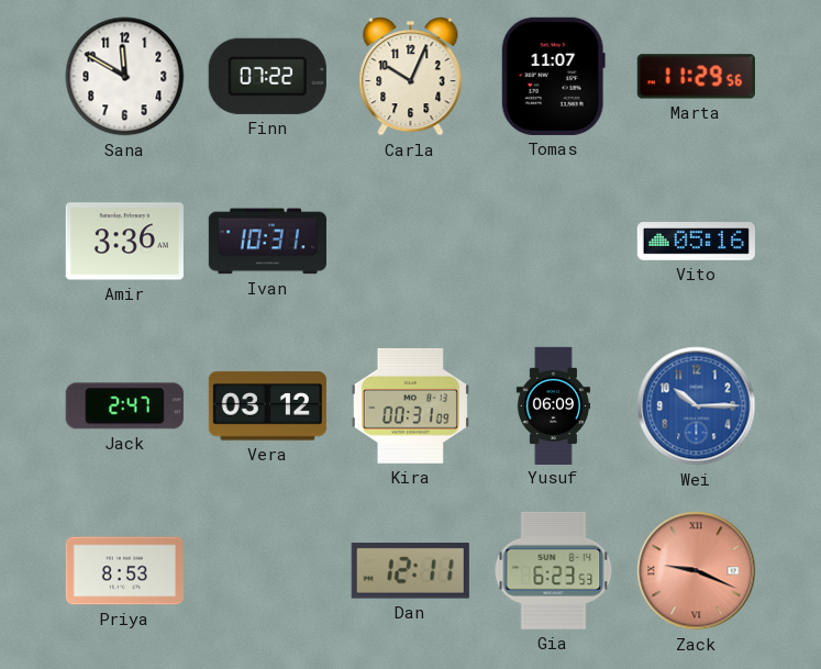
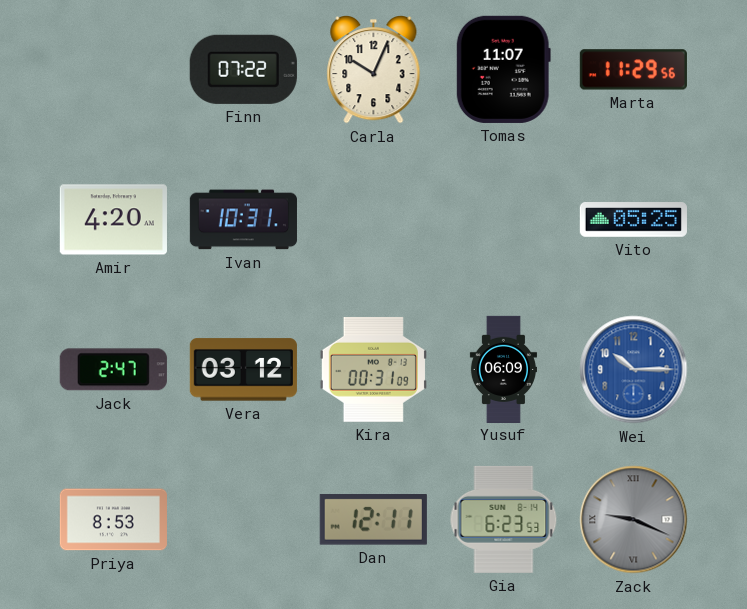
Sana: 11:50 -> none (125, 77)
Amir: 3:36 -> 4:20 (113, 220)
Vito: 05:16 -> 05:25 (633, 220)
Zack dial: salmon -> grey (634, 520)
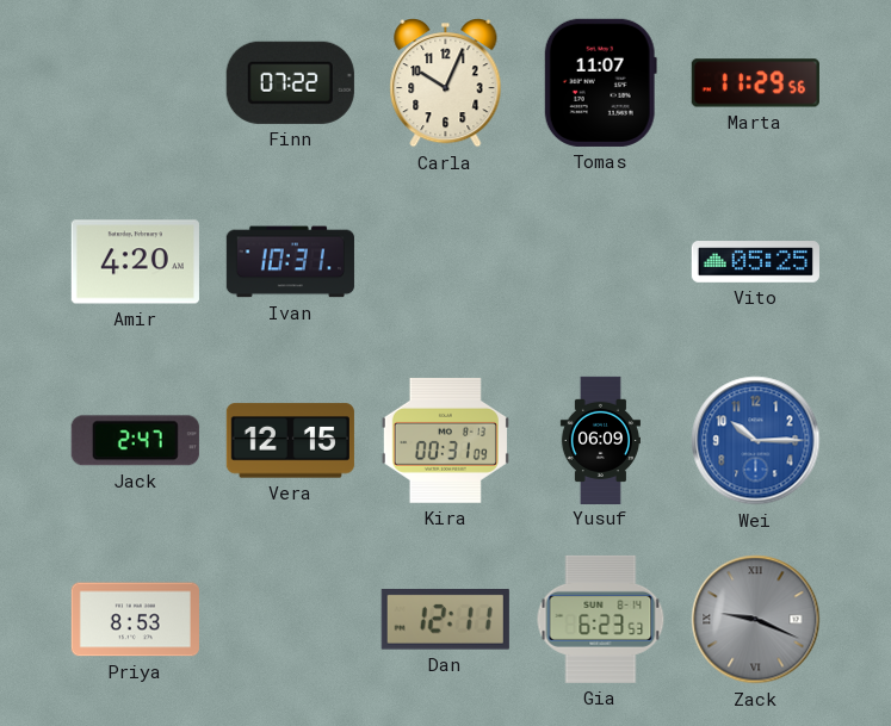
Vera: 03:12 -> 12:15 (290, 441)
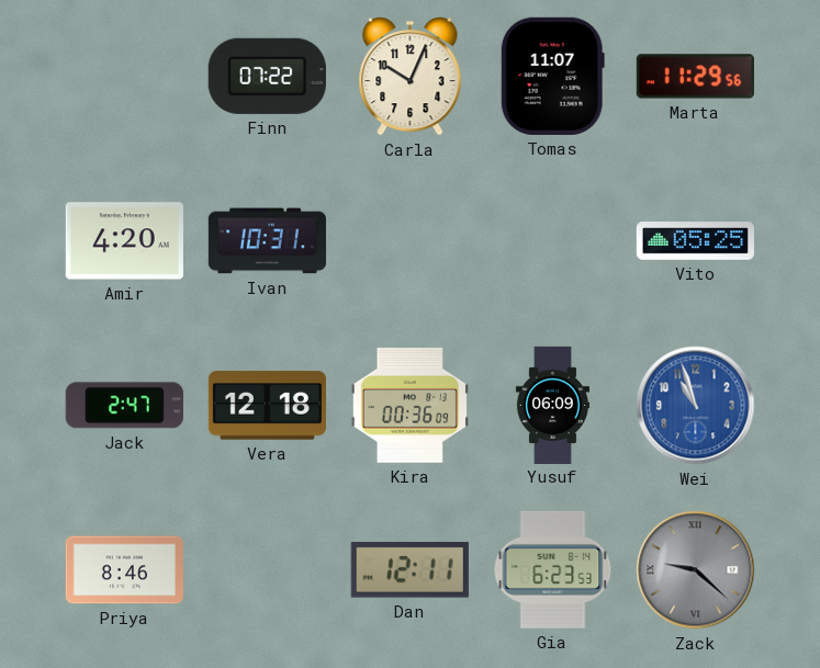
Vera: 12:15 -> 12:18 (267, 406)
Kira: 00:31 -> 00:36 (409, 405)
Wei: 10:15 -> 10:57 (696, 406)
Priya: 8:53 -> 8:46 (124, 570)
Zack: 9:19 -> 9:22 (696, 570)
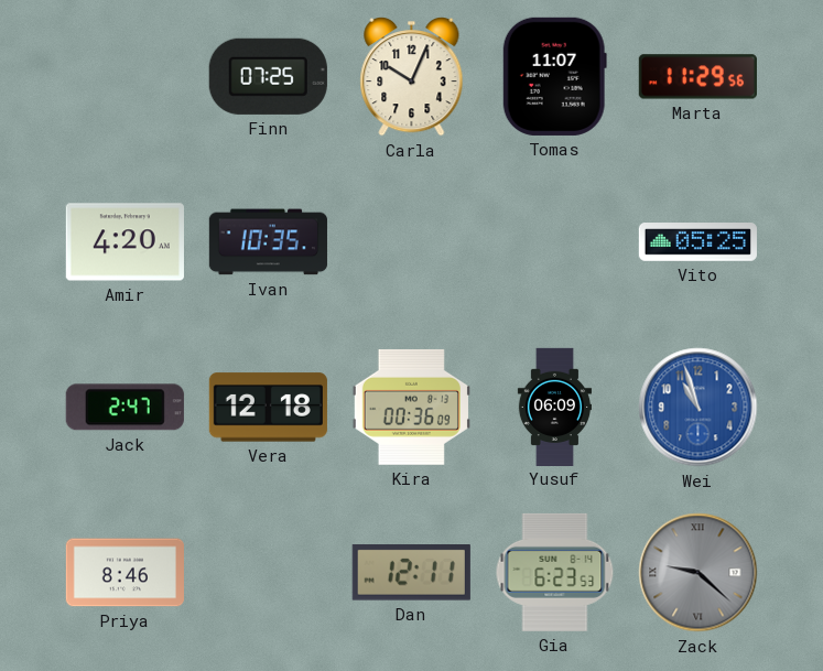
Finn: 07:22 -> 07:25 (268, 76)
Ivan: 10:31 -> 10:35 (268, 242)
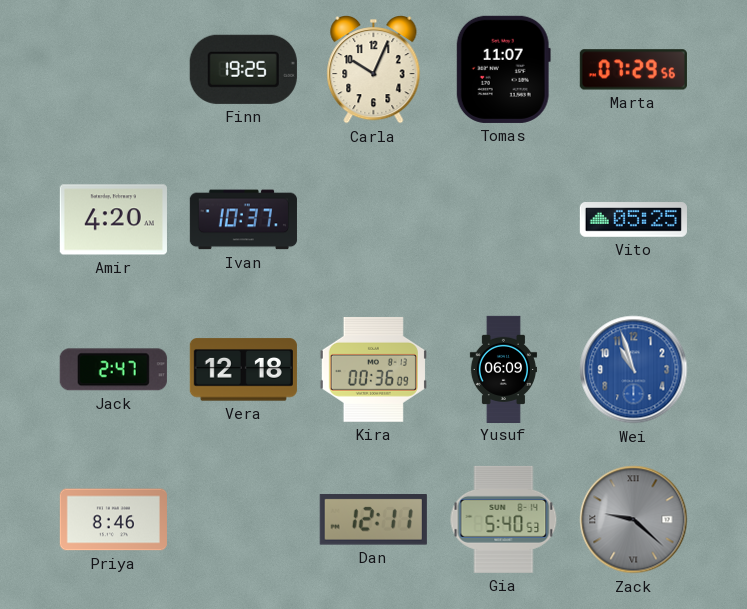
Finn: 07:25 -> 19:25 (243, 69)
Marta: 11:29 -> 07:29 (633, 70)
Ivan: 10:35 -> 10:37 (243, 220)
Gia: 6:23 -> 5:40 (504, 519)
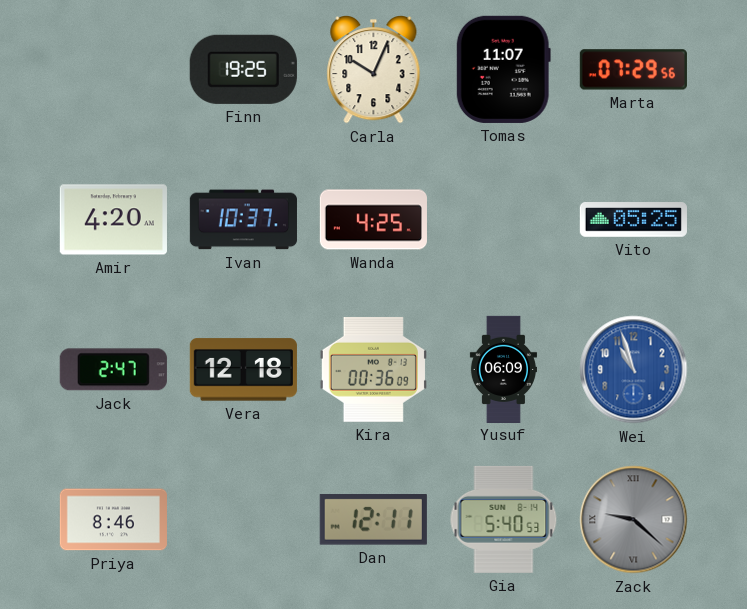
Wanda: none -> 4:25 (373, 220)
